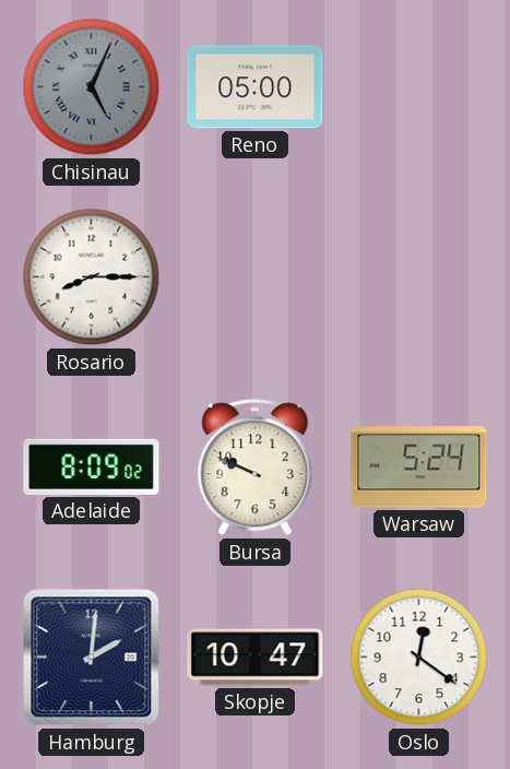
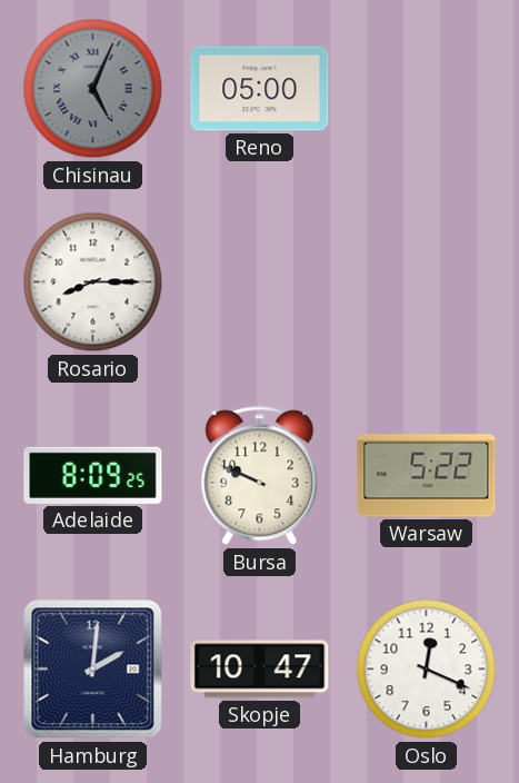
Adelaide: 8:09:02 -> 8:09:25 (93, 475)
Warsaw: 5:24 -> 5:22 (427, 476)
Oslo: 12:21 -> 12:19 (427, 670)
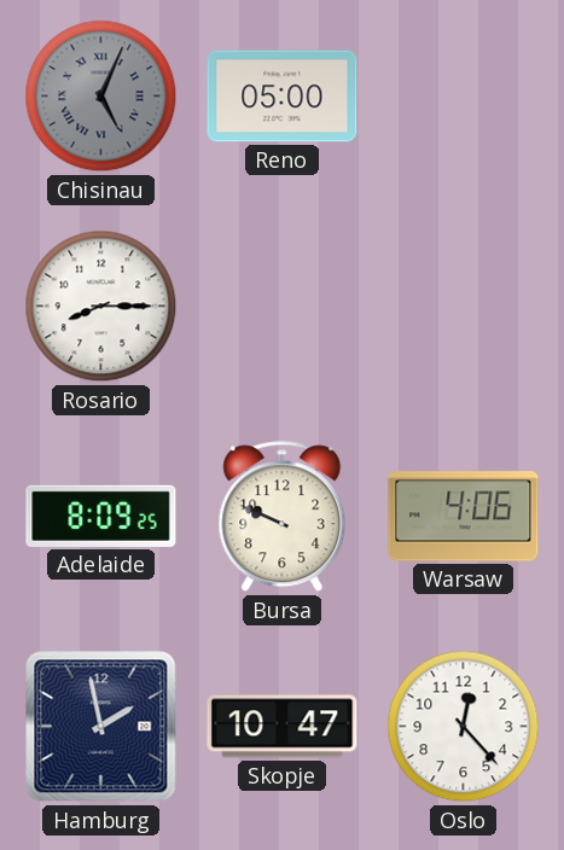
Warsaw: 5:22 -> 4:06 (464, 517)
Hamburg: 2:01 -> 1:58 (101, 727)
Oslo: 12:19 -> 12:23 (464, 727)
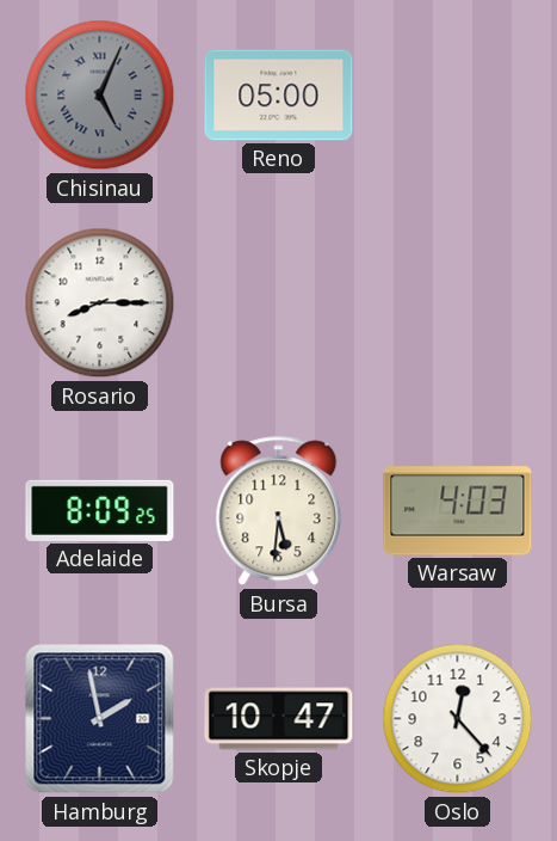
Bursa: 9:49 -> 5:31 (279, 511)
Warsaw: 4:06 -> 4:03 (458, 511)
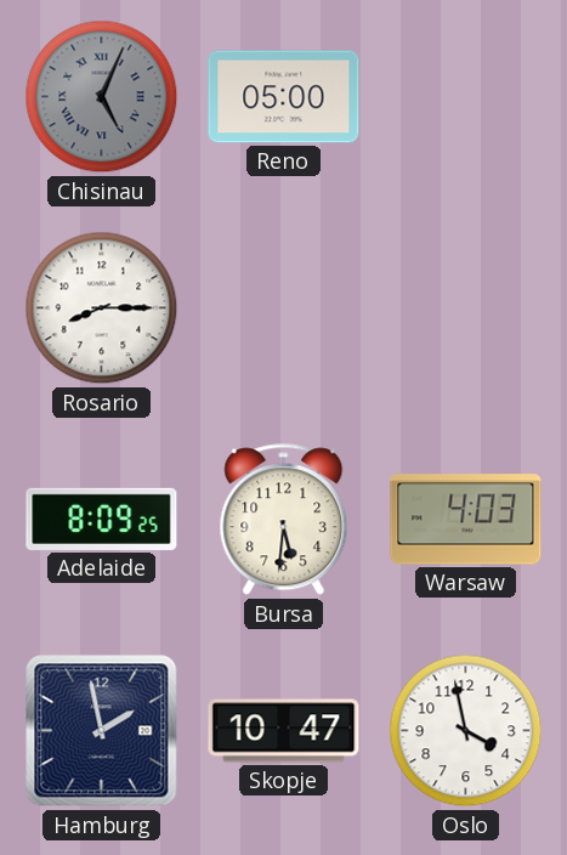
Oslo: 12:23 -> 3:58 (466, 731)
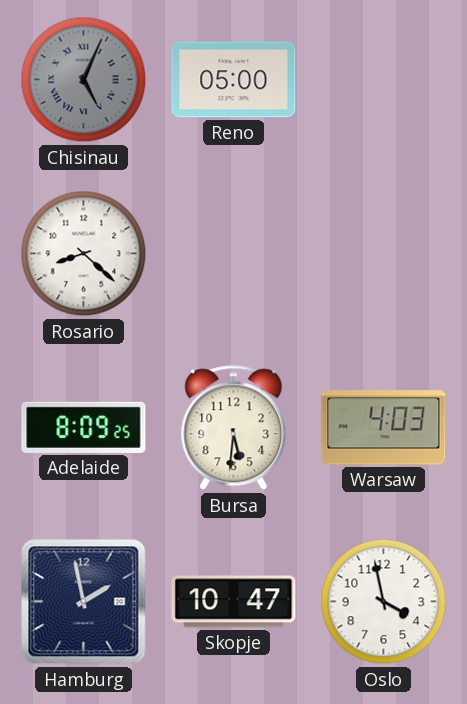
Rosario: 8:15 -> 8:22 (84, 254)
